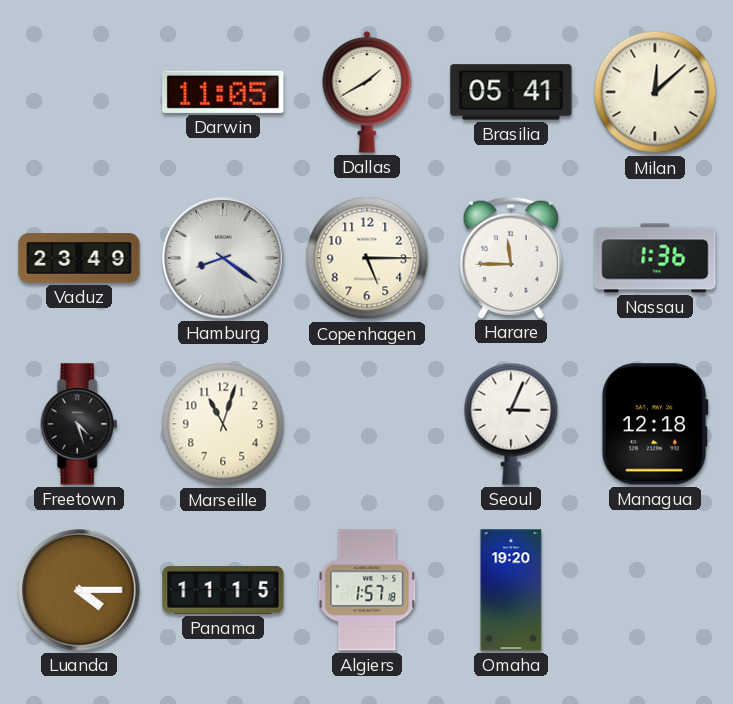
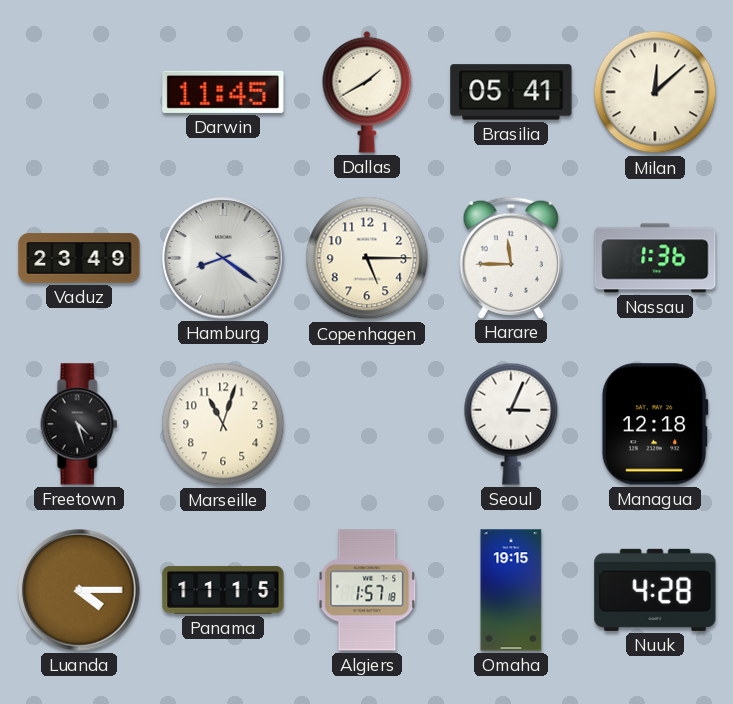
Darwin: 11:05 -> 11:45 (223, 92)
Omaha: 19:20 -> 19:15 (511, 590)
Nuuk: none -> 4:28 (655, 590)
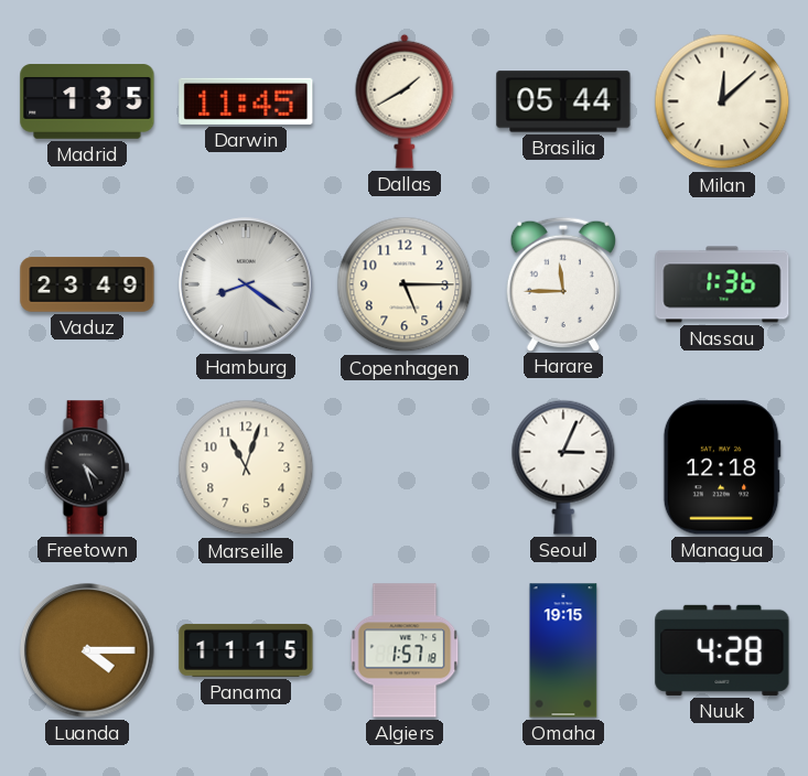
Madrid: none -> 1:35 (87, 101)
Brasilia: 05:41 -> 05:44 (563, 101)
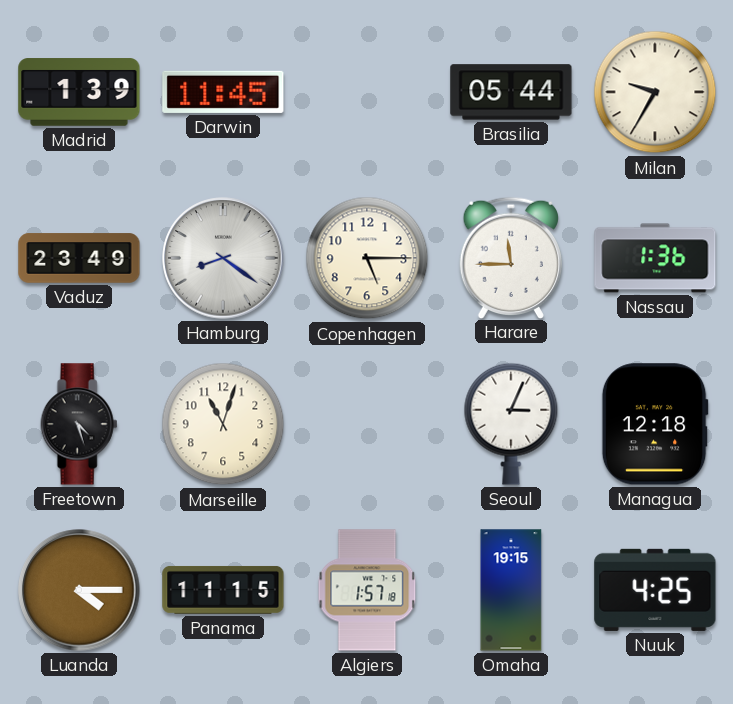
Madrid: 1:35 -> 1:39 (79, 92)
Dallas: 1:40 -> none (405, 101)
Milan: 12:08 -> 9:35 (655, 92)
Nuuk: 4:28 -> 4:25 (655, 590)
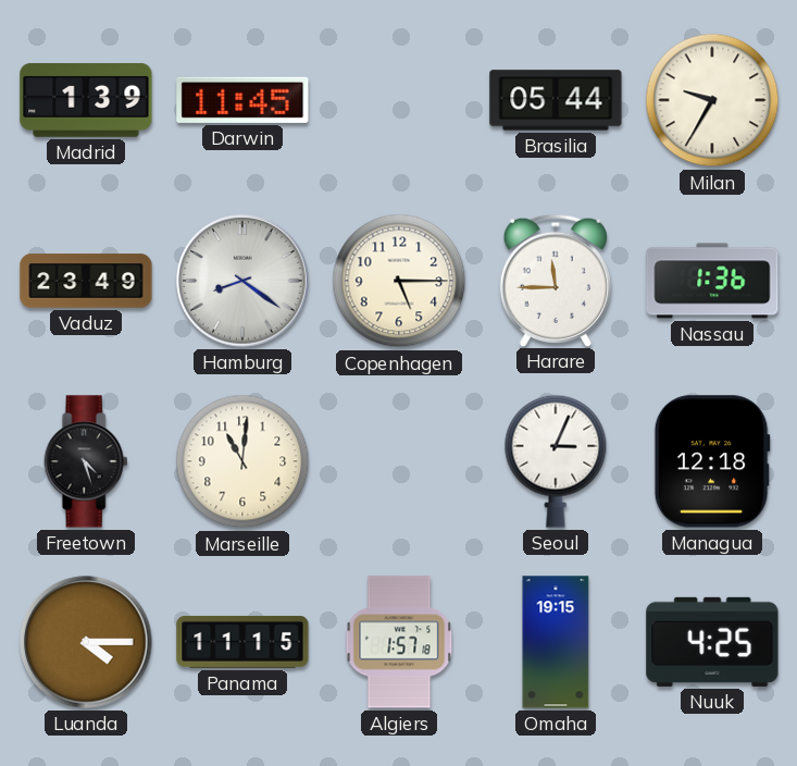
Marseille: 11:03 -> 11:01 (242, 461)
